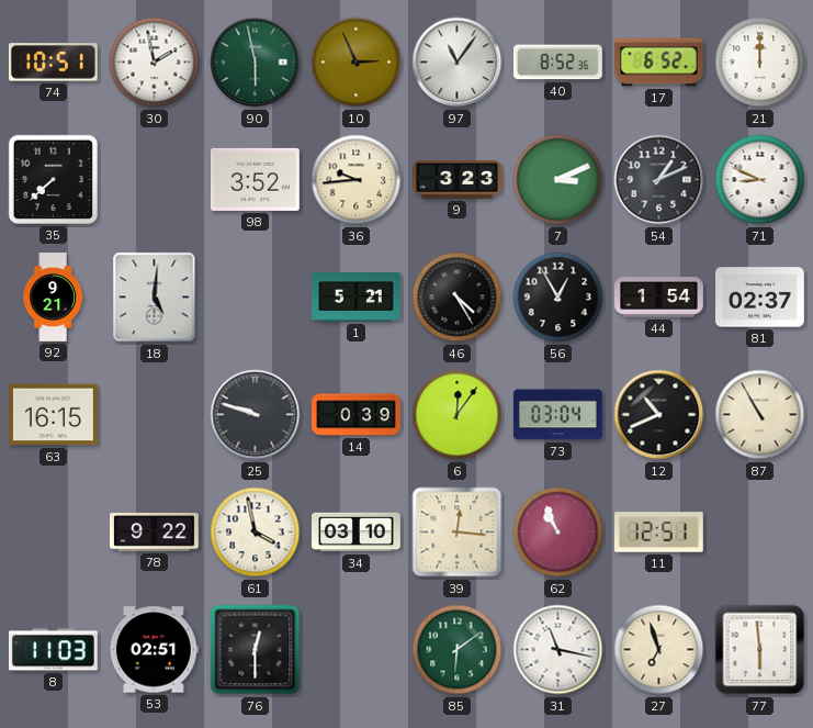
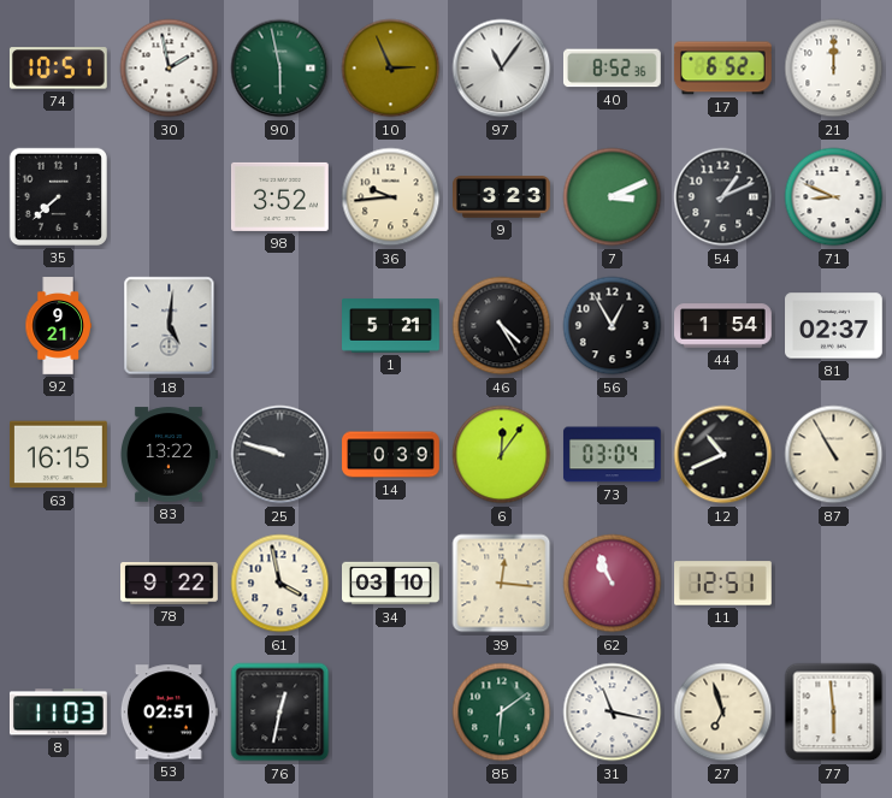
83: none -> 13:22 (170, 455)
76: 12:30 -> 12:32 (280, 713)
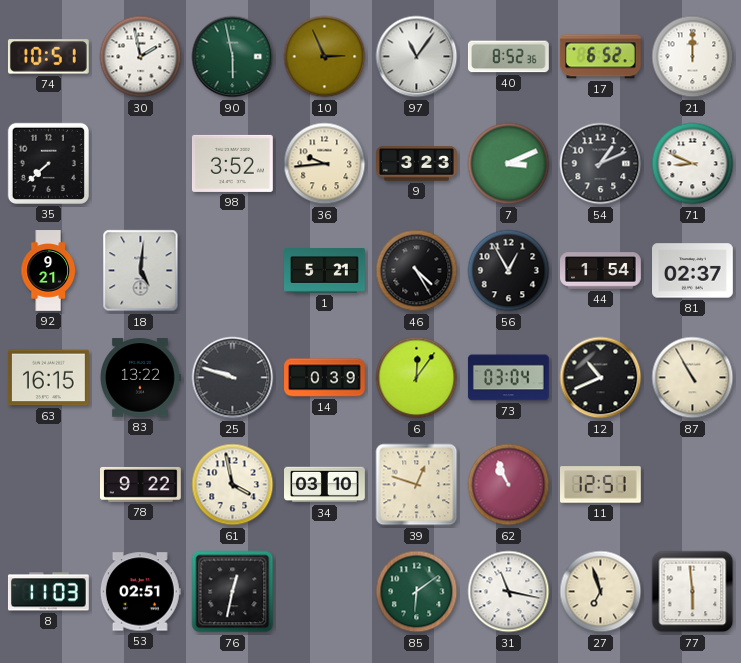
39: 12:16 -> 12:48 (417, 485)
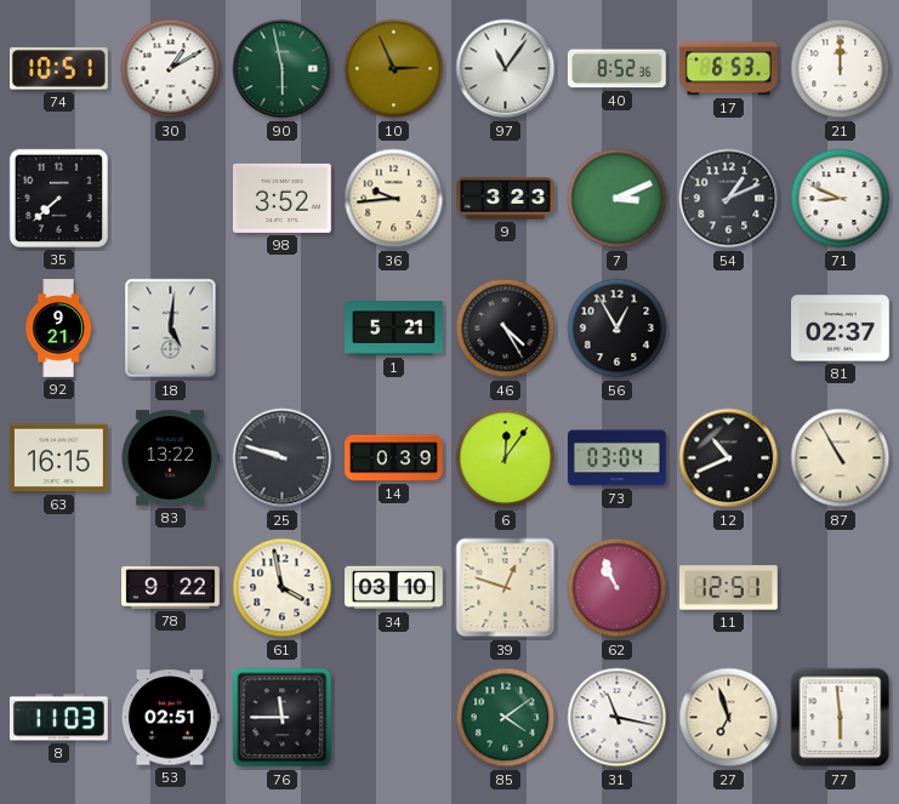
30: 1:58 -> 1:10 (171, 69)
17: 6:52 -> 6:53 (729, 69)
44: 1:54 -> none (601, 271)
76: 12:32 -> 11:45 (283, 718)
85: 6:09 -> 4:09 (506, 718)
